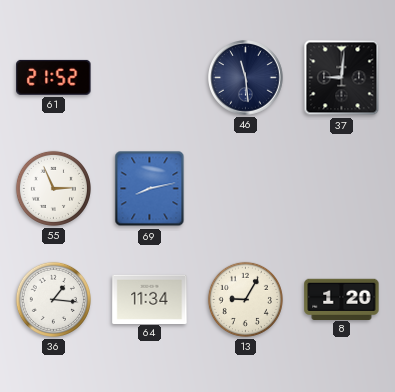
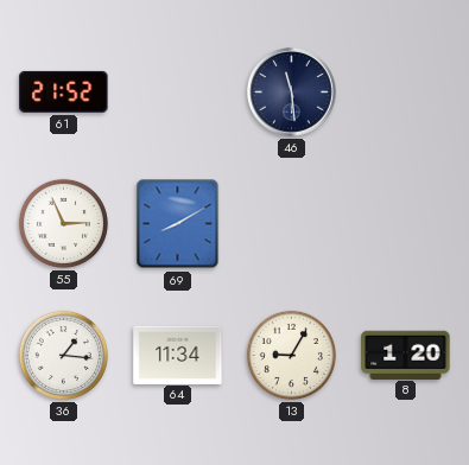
37: 9:01 -> none (342, 78)
69: 8:13 -> 8:10 (178, 224)
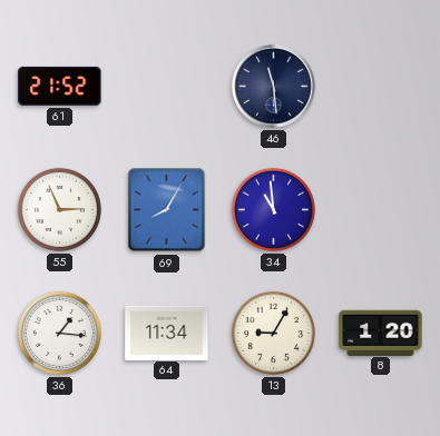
69: 8:10 -> 8:05 (167, 210)
34: none -> 10:59 (273, 209)
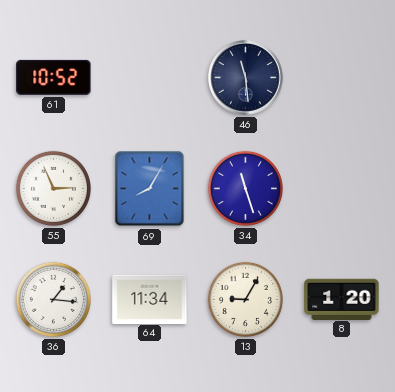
61: 21:52 -> 10:52 (54, 77)
34: 10:59 -> 11:27 (245, 188)
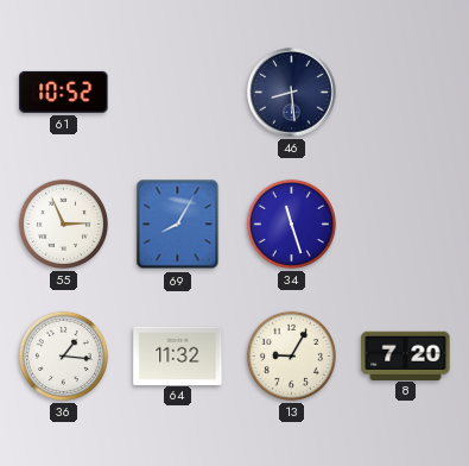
46: 11:29 -> 8:29 (292, 93)
64: 11:34 -> 11:32 (178, 355)
8: 1:20 -> 7:20 (406, 355)
